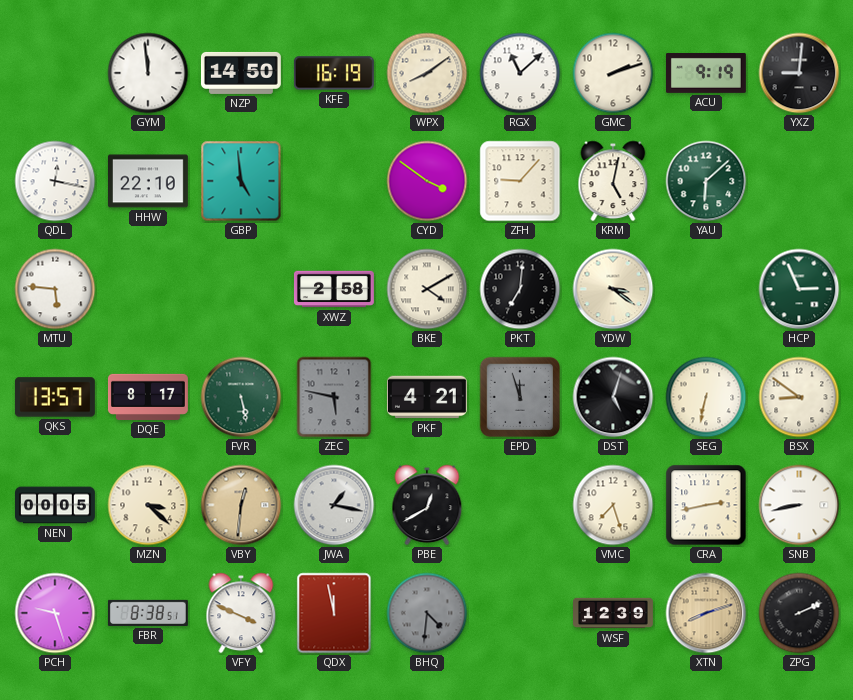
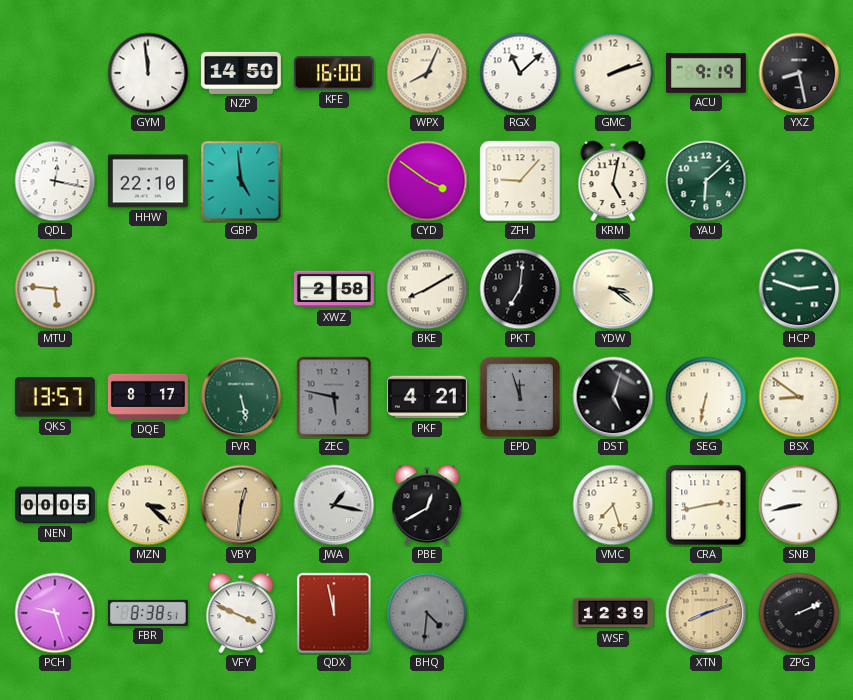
KFE: 16:19 -> 16:00 (334, 73)
WPX: 8:09 -> 8:04 (427, 73)
YXZ: 9:01 -> 8:28 (799, 73)
BKE: 4:10 -> 8:10 (427, 289)
HCP: 2:56 -> 2:48 (799, 289)
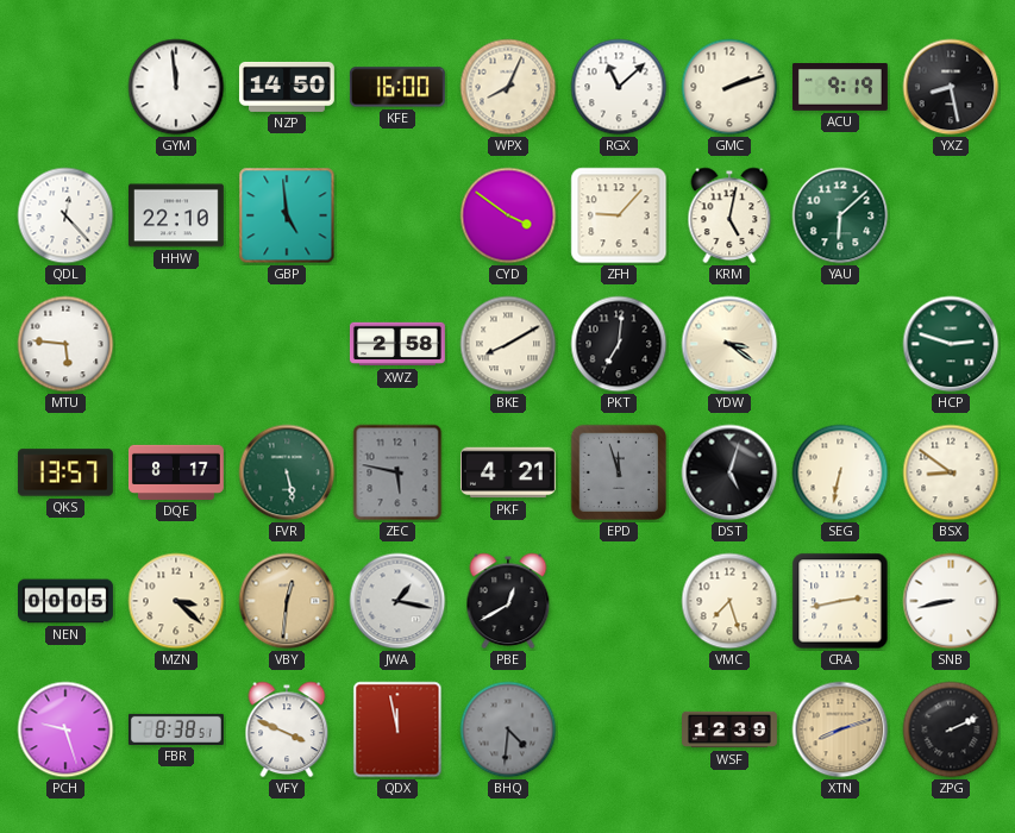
QDL: 12:17 -> 12:23 (65, 215)
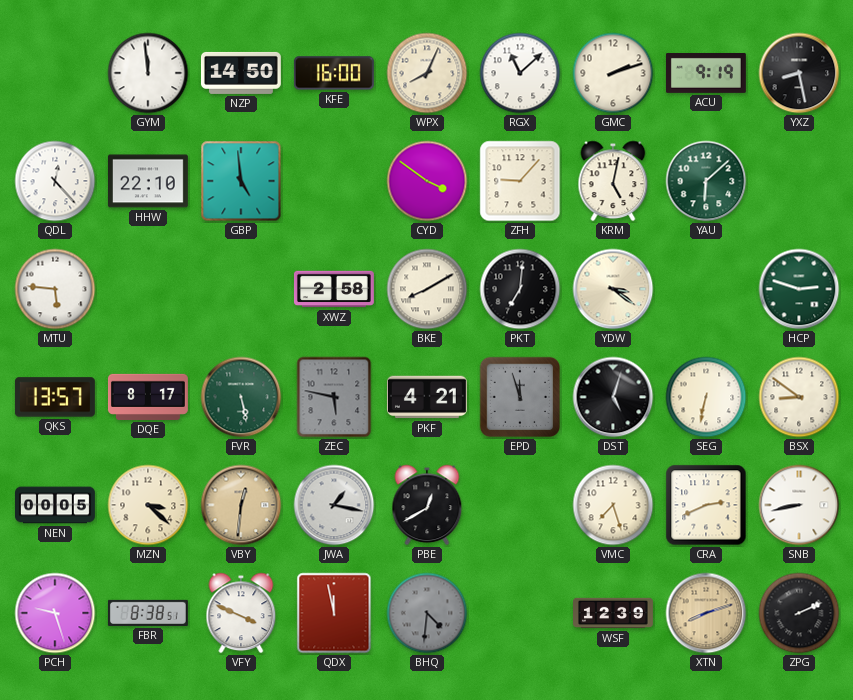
CRA: 2:43 -> 2:41 (706, 505)
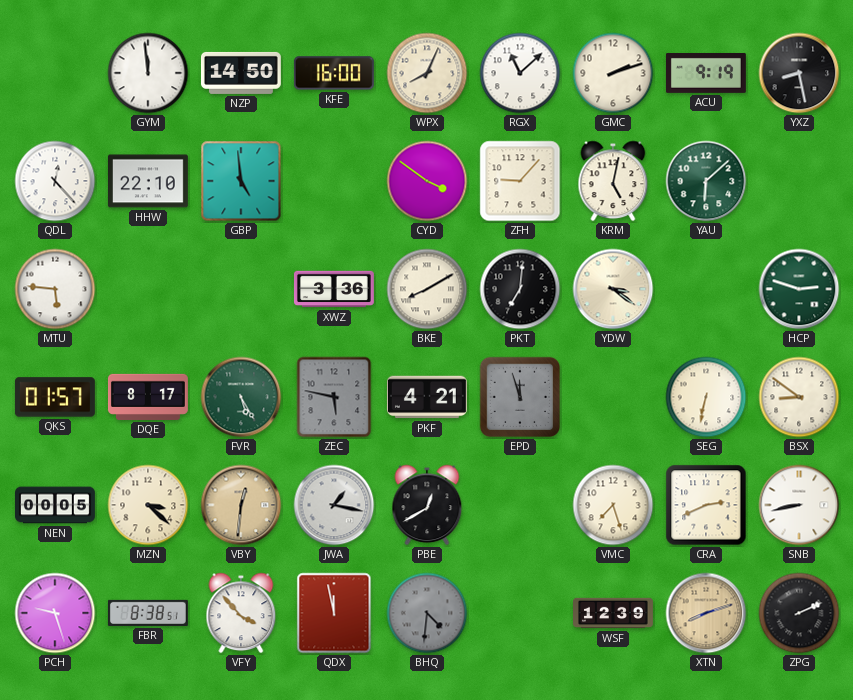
XWZ: 2:58 -> 3:36 (334, 289)
QKS: 13:57 -> 01:57 (55, 397)
FVR: 5:28 -> 5:25 (241, 397)
DST: 5:03 -> none (613, 397)
VFY: 3:49 -> 3:53 (241, 613)
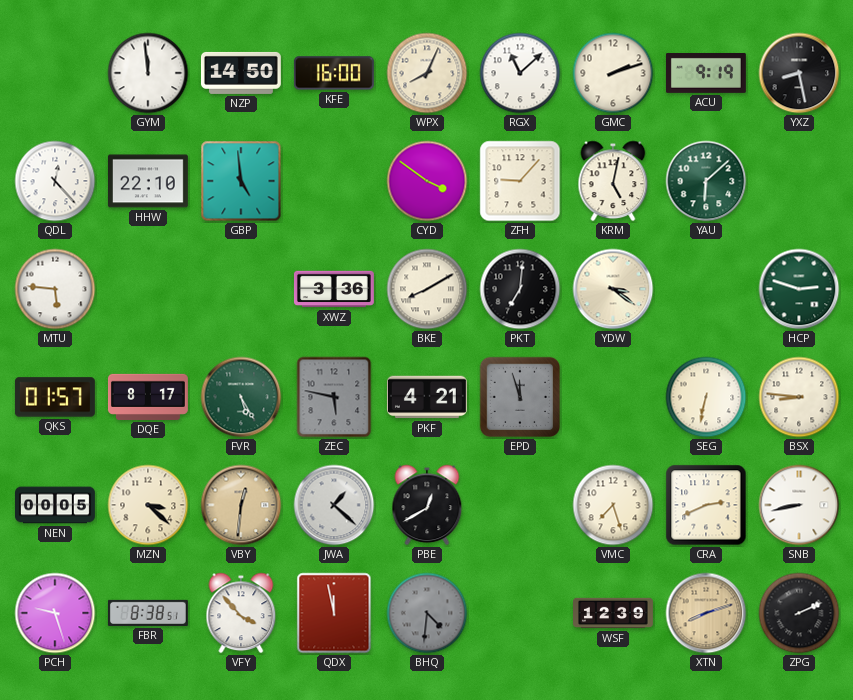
BSX: 8:51 -> 8:46 (799, 397)
JWA: 1:17 -> 1:22 (334, 505)
